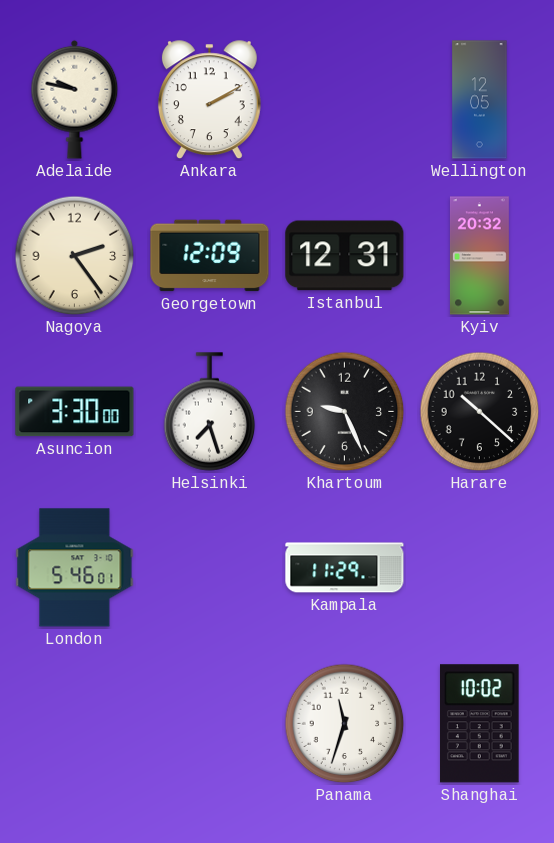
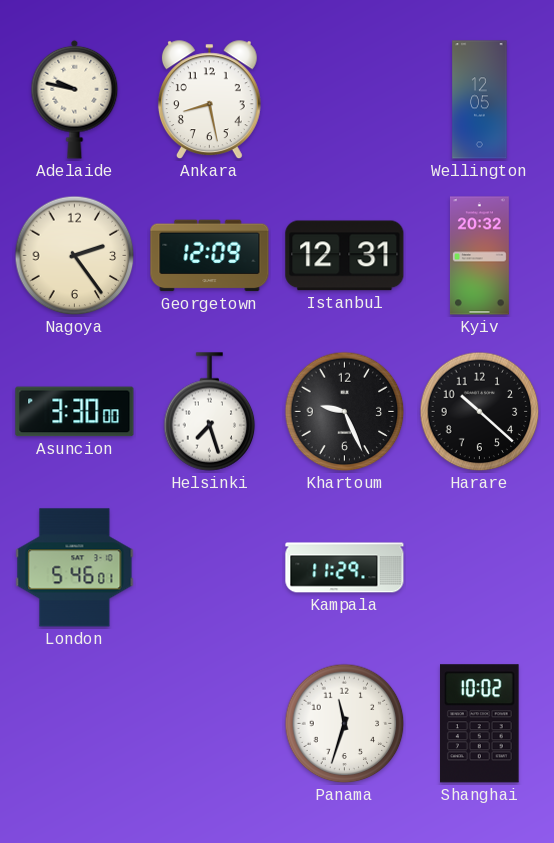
Ankara: 2:10 -> 8:28 (209, 100)
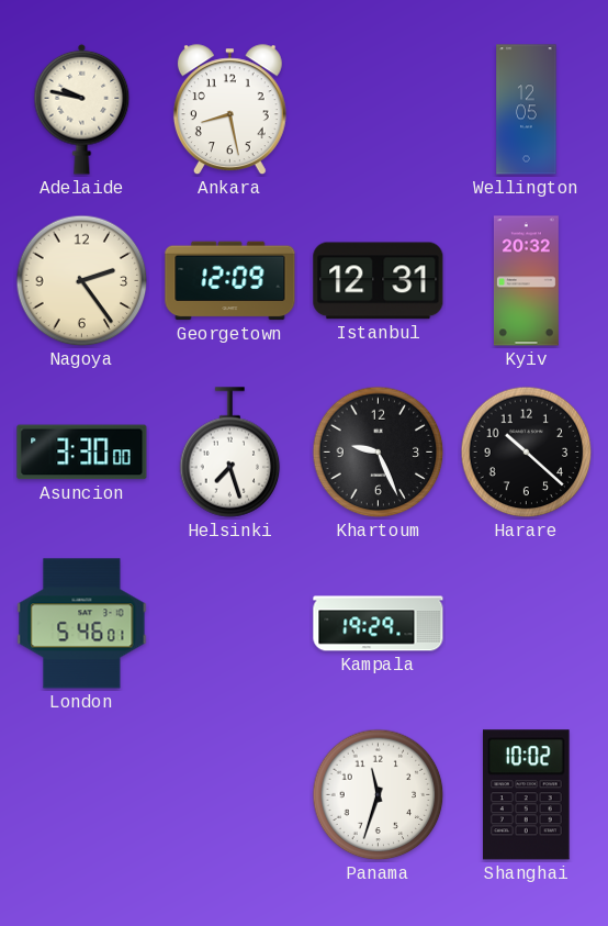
Kampala: 11:29 -> 19:29 (379, 624)
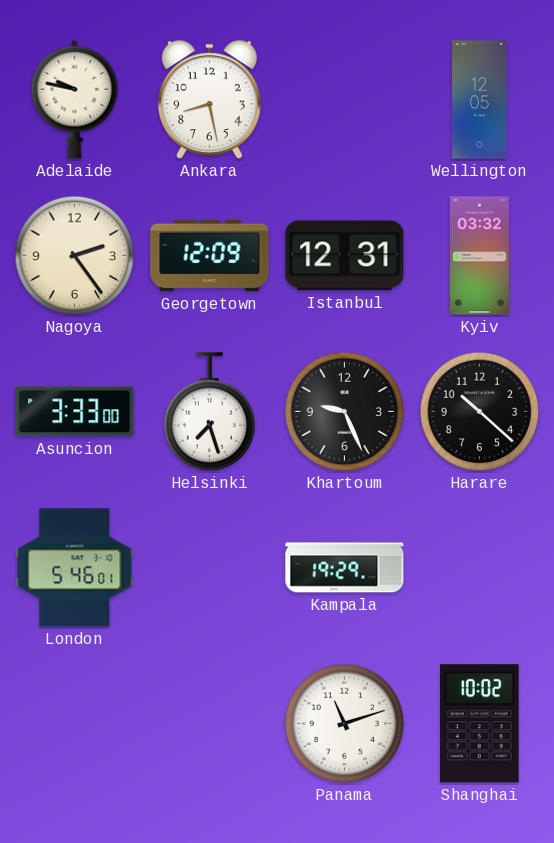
Kyiv: 20:32 -> 03:32 (479, 256)
Asuncion: 3:30 -> 3:33 (75, 412)
Panama: 11:33 -> 11:12 (345, 724)
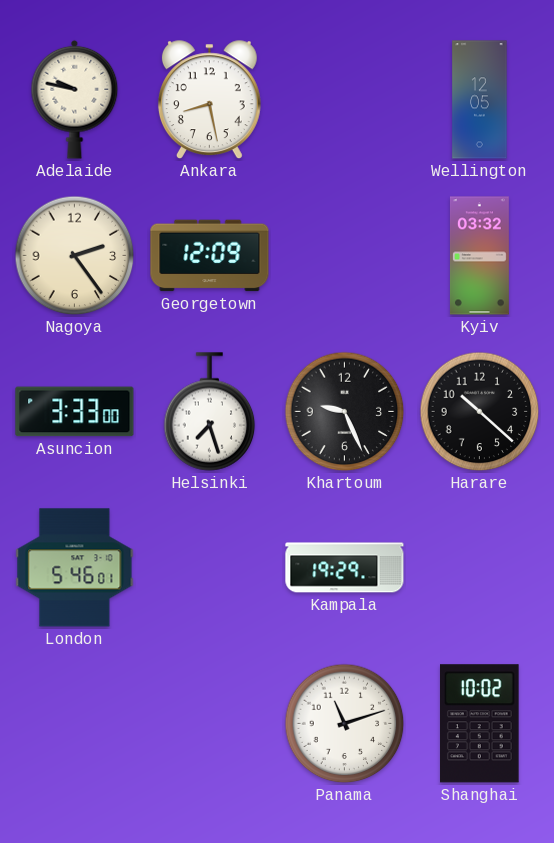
Istanbul: 12:31 -> none (345, 256)
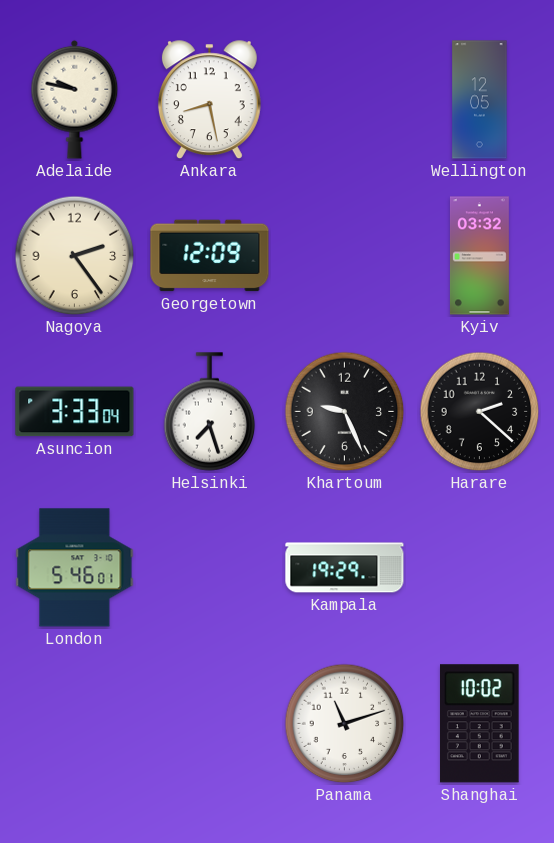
Asuncion: 3:33:00 -> 3:33:04 (75, 412)
Harare: 10:22 -> 2:22 (480, 412)
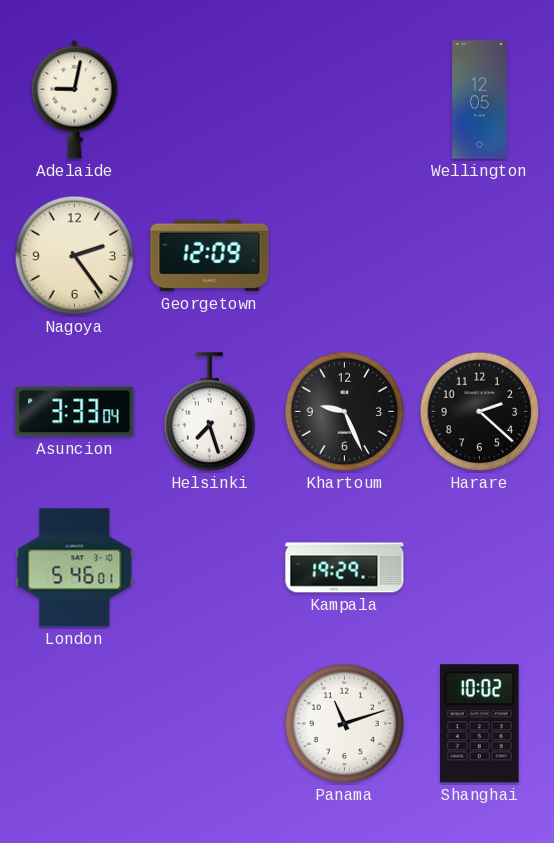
Adelaide: 9:47 -> 9:02 (75, 99)
Ankara: 8:28 -> none (209, 100)
Kyiv: 03:32 -> none (479, 256)
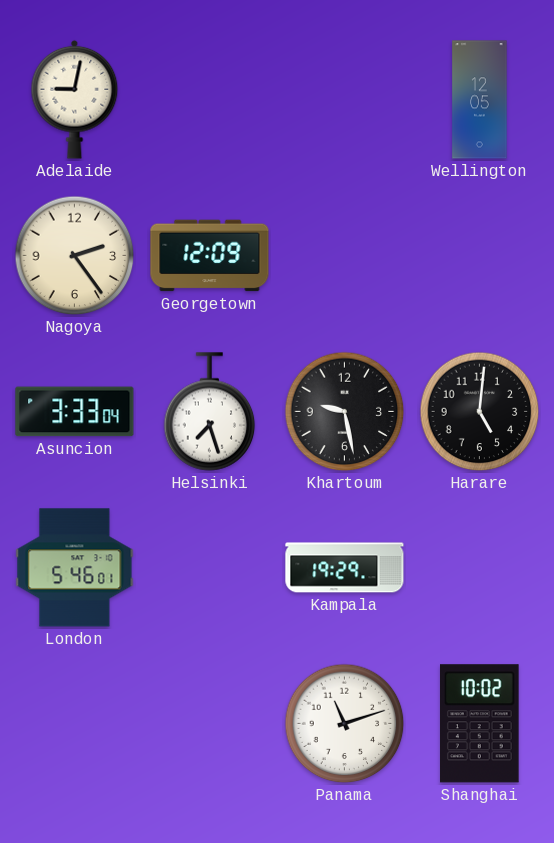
Khartoum: 9:26 -> 9:28 (345, 412)
Harare: 2:22 -> 5:01 (480, 412)
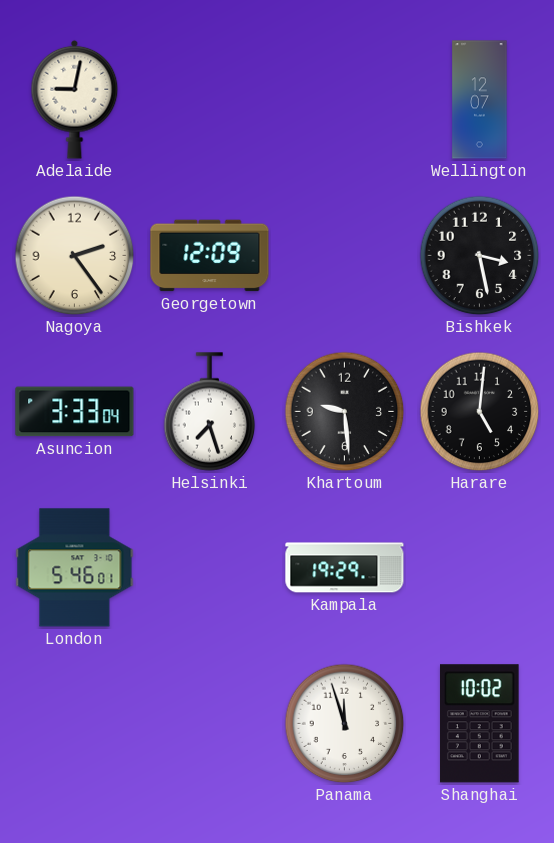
Wellington: 12:05 -> 12:07 (480, 100)
Bishkek: none -> 3:28 (480, 256)
Khartoum: 9:28 -> 9:29 (345, 412)
Panama: 11:12 -> 11:57 (345, 724)
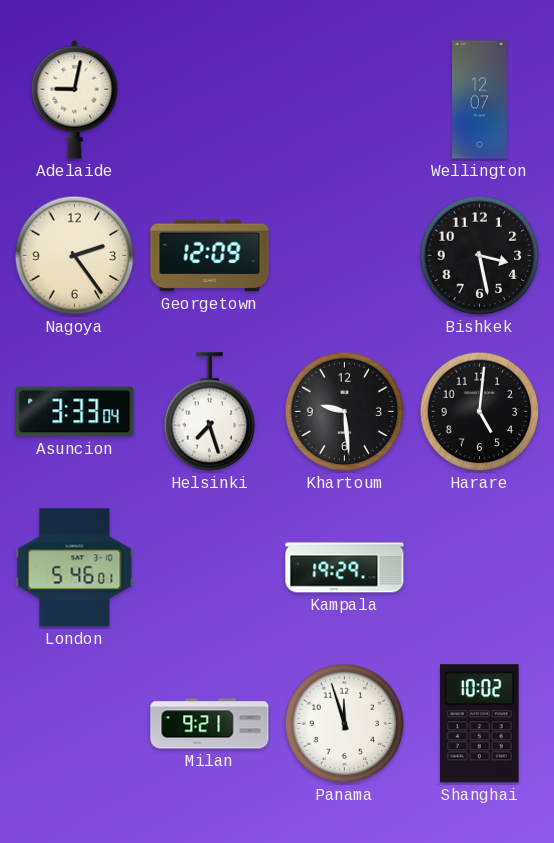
Milan: none -> 9:21 (210, 724)
